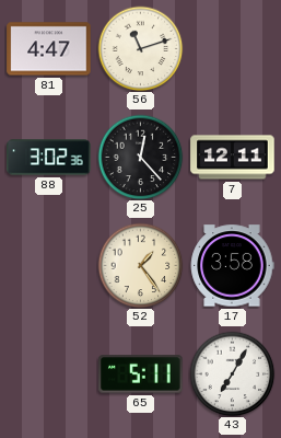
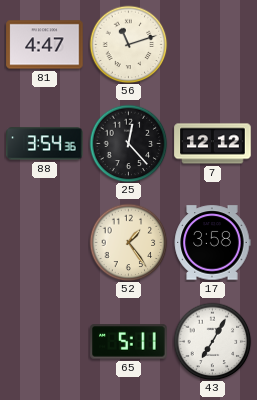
88: 3:02 -> 3:54 (45, 144)
7: 12:11 -> 12:12 (213, 144)
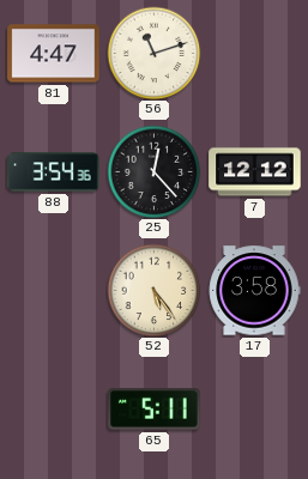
52: 1:24 -> 5:24 (153, 290)
43: 7:05 -> none (212, 341)
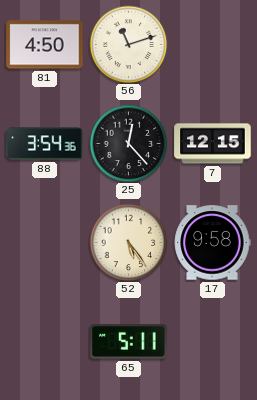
81: 4:47 -> 4:50 (45, 45)
7: 12:12 -> 12:15 (213, 144)
17: 3:58 -> 9:58 (212, 243)
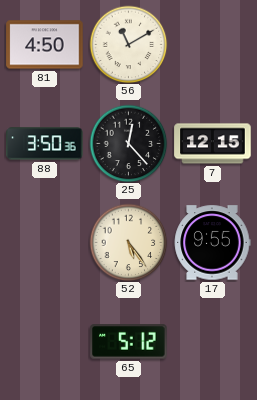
56: 11:12 -> 11:10 (128, 44)
88: 3:54 -> 3:50 (45, 144)
17: 9:58 -> 9:55 (212, 243)
65: 5:11 -> 5:12 (129, 342)
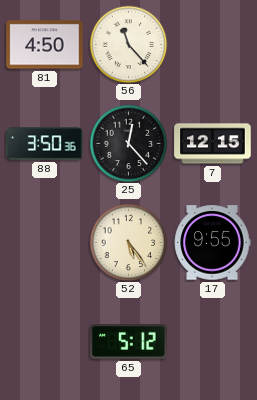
56: 11:10 -> 11:23 (128, 44)
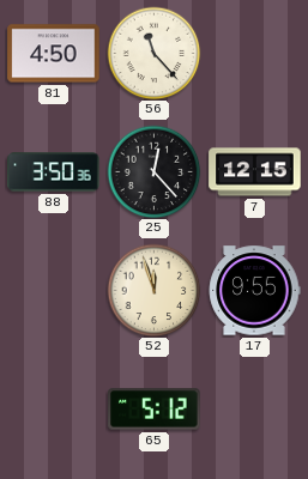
52: 5:24 -> 11:57 (153, 290)
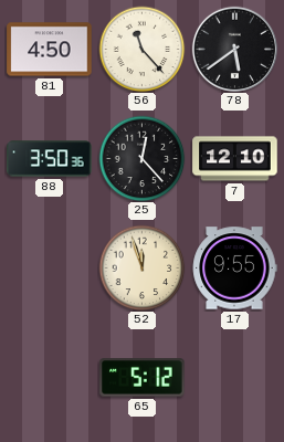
78: none -> 5:39 (234, 49)
7: 12:15 -> 12:10 (235, 159)
